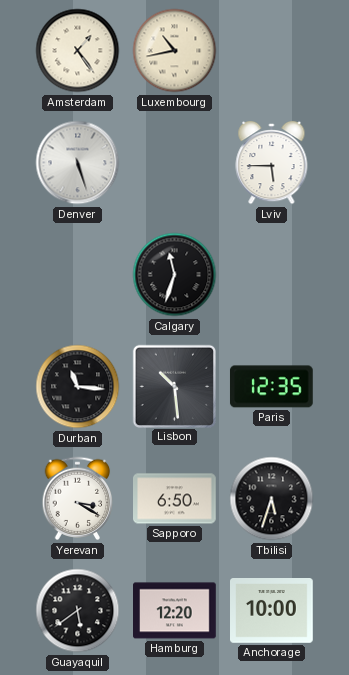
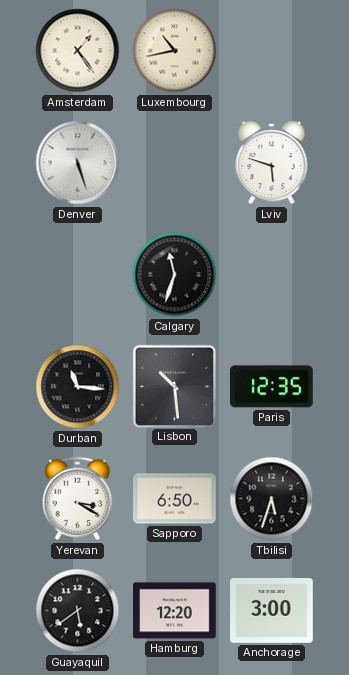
Lviv: 5:45 -> 5:48 (272, 163)
Anchorage: 10:00 -> 3:00 (272, 611)
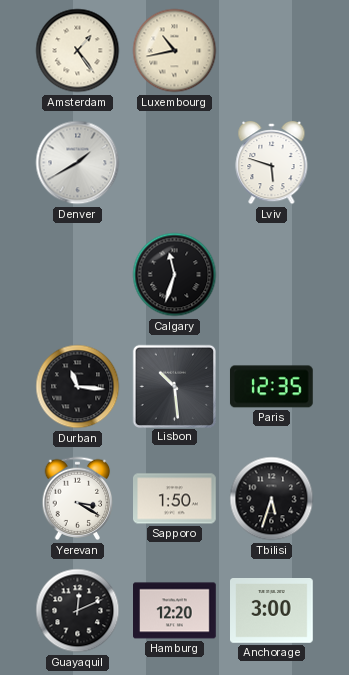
Denver: 5:27 -> 1:40 (78, 163)
Sapporo: 6:50 -> 1:50 (175, 499)
Guayaquil: 5:39 -> 12:11 (78, 611)
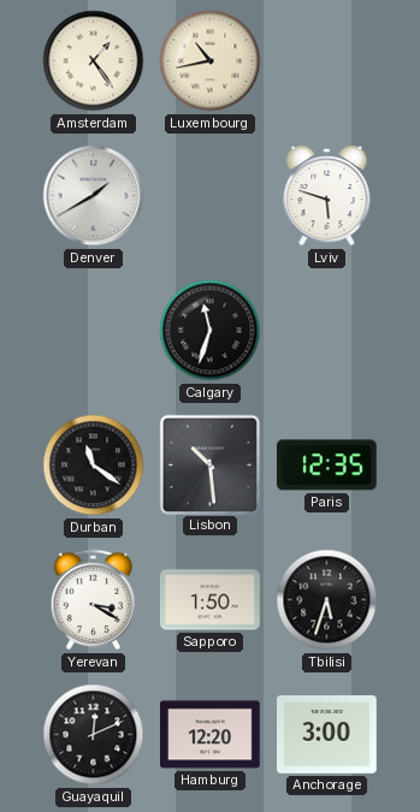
Durban: 11:16 -> 11:21 (94, 466)
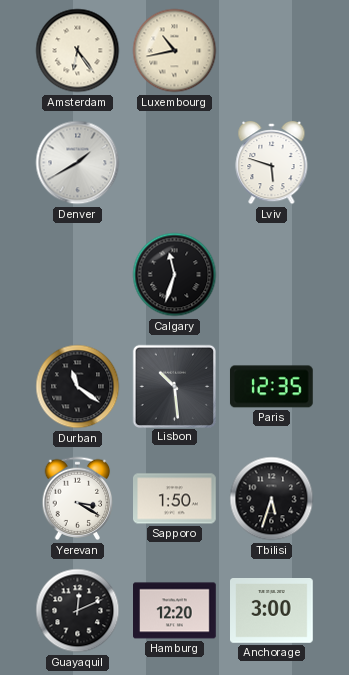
Amsterdam: 1:24 -> 6:24 (78, 51)
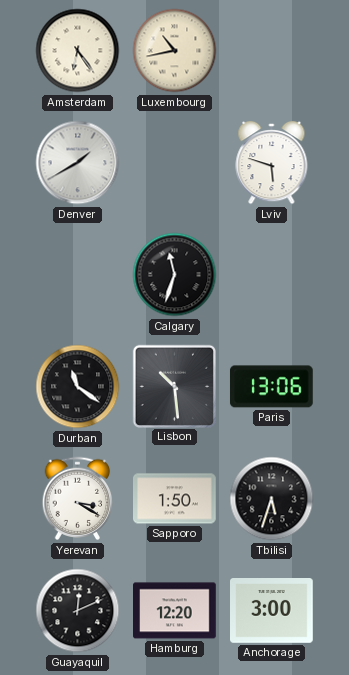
Paris: 12:35 -> 13:06 (271, 387)
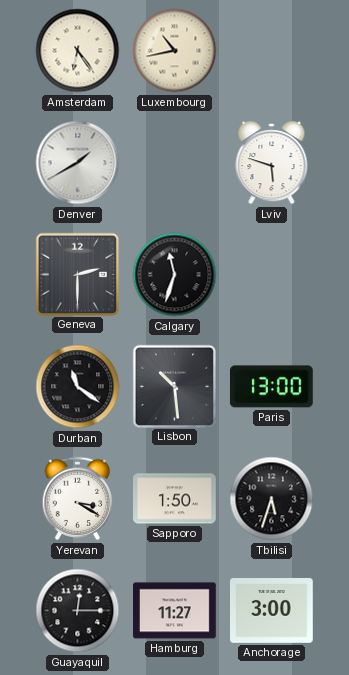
Geneva: none -> 2:30 (77, 274)
Paris: 13:06 -> 13:00 (271, 387)
Guayaquil: 12:11 -> 12:15 (78, 611)
Hamburg: 12:20 -> 11:27 (175, 611)
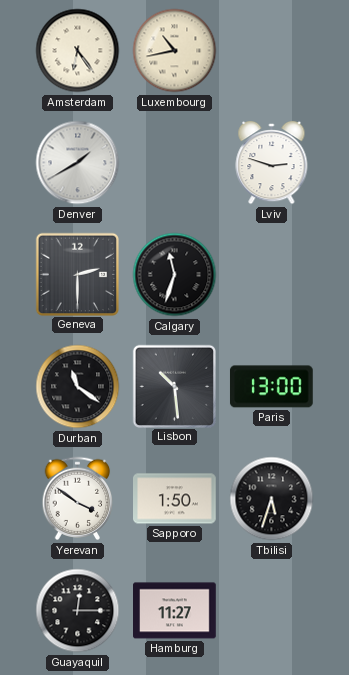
Lviv: 5:48 -> 2:48 (272, 163)
Yerevan: 3:20 -> 3:51 (78, 499)
Anchorage: 3:00 -> none (272, 611)
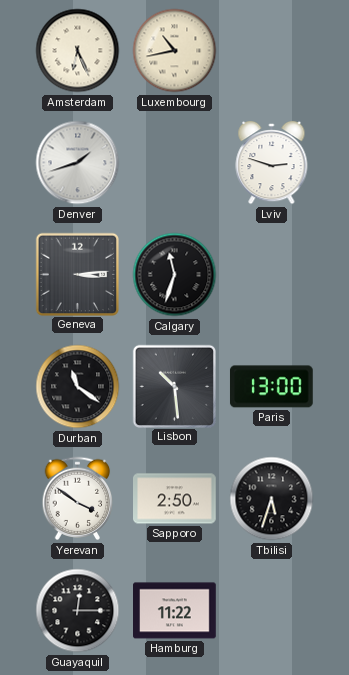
Amsterdam: 6:24 -> 6:26 (78, 51)
Denver: 1:40 -> 1:42 (78, 163)
Geneva: 2:30 -> 3:14 (77, 274)
Sapporo: 1:50 -> 2:50 (175, 499)
Hamburg: 11:27 -> 11:22 (175, 611)
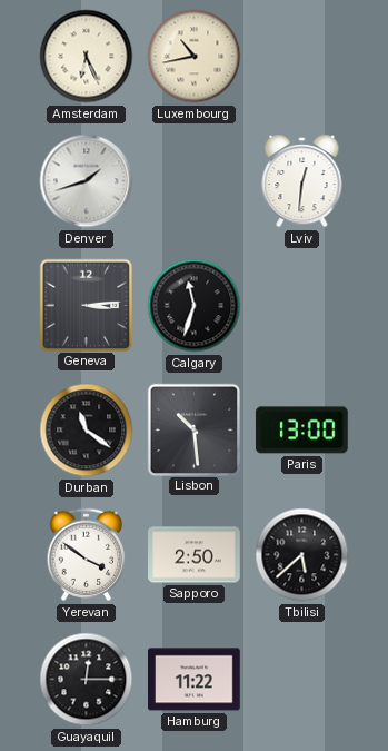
Lviv: 2:48 -> 12:31 (302, 181)
Tbilisi: 5:33 -> 5:38 (302, 555)
